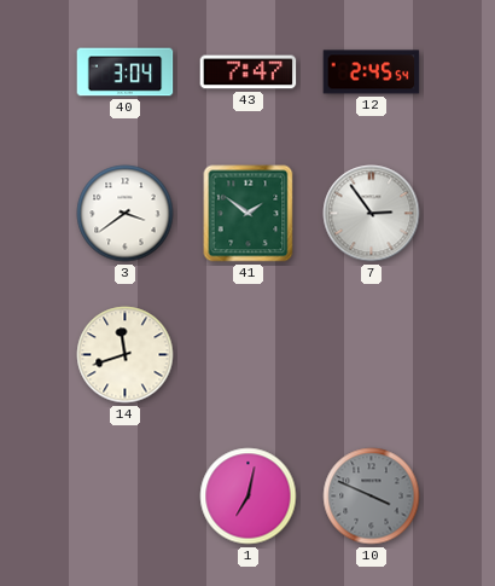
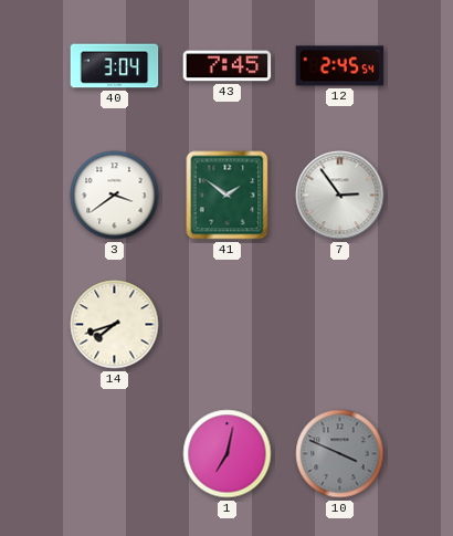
43: 7:47 -> 7:45 (228, 66)
14: 11:42 -> 7:42 (115, 325)
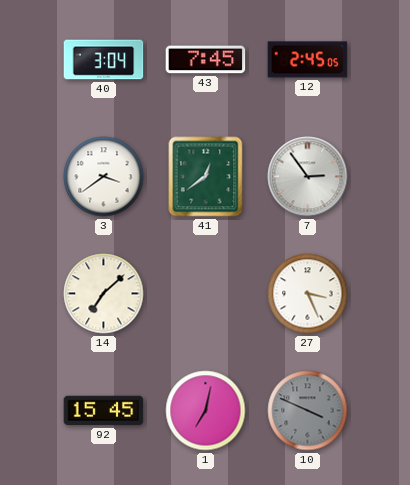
12: 2:45:54 -> 2:45:05 (308, 60)
41: 1:51 -> 12:39 (206, 177)
14: 7:42 -> 7:08 (104, 294)
27: none -> 3:26 (308, 294)
92: none -> 15:45 (104, 411)
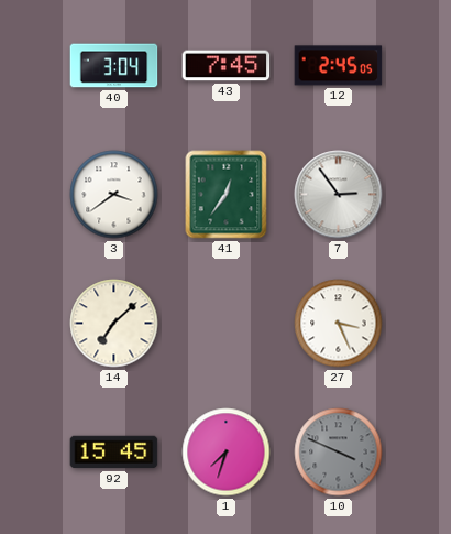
41: 12:39 -> 12:36 (227, 195)
1: 7:02 -> 7:33 (227, 453)
